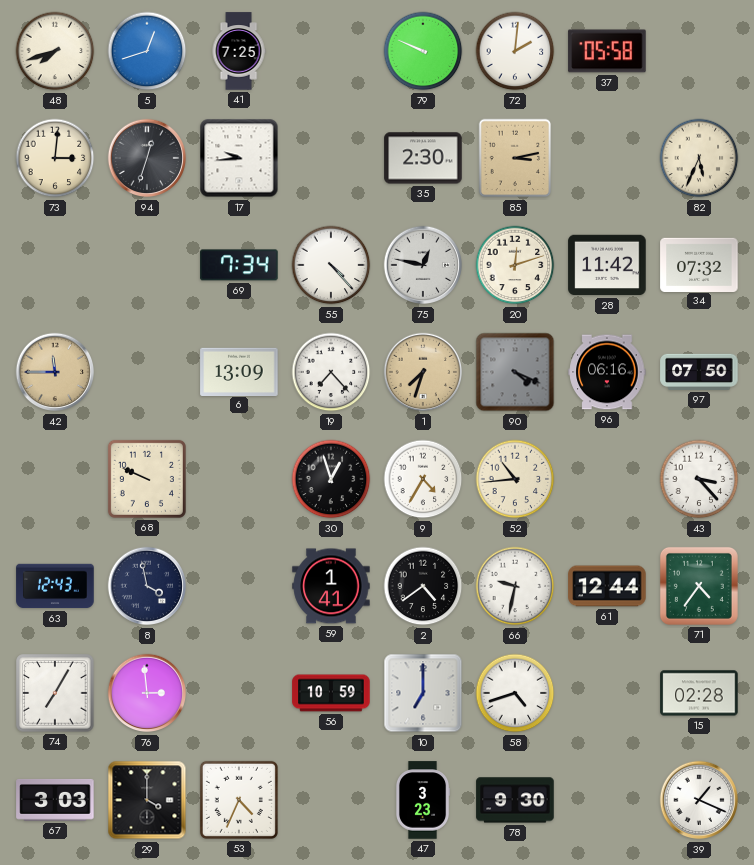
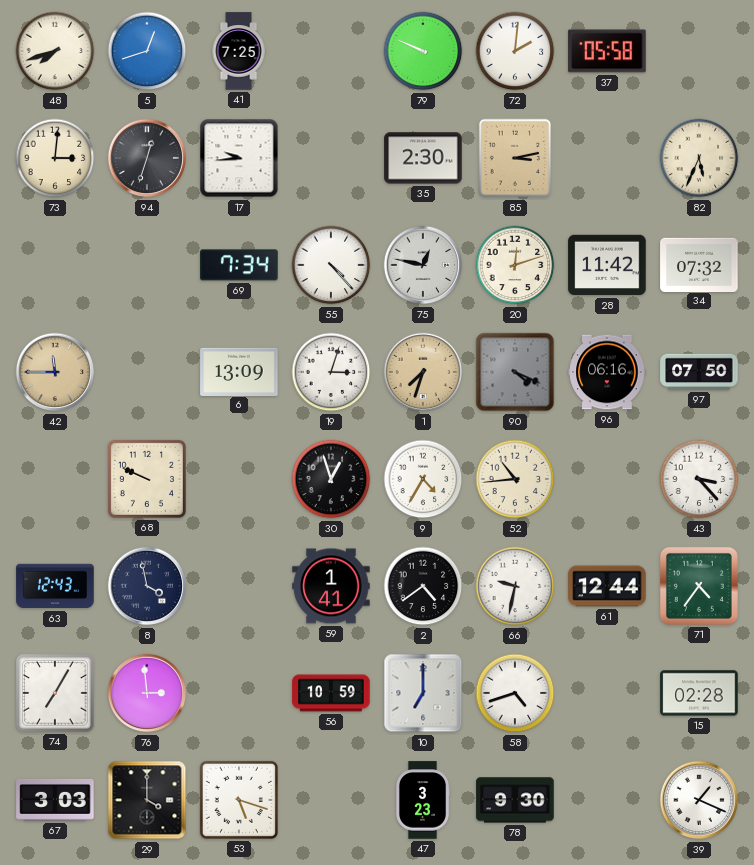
19: 7:23 -> 3:03 (331, 372)
53: 4:34 -> 5:18 (239, 800)
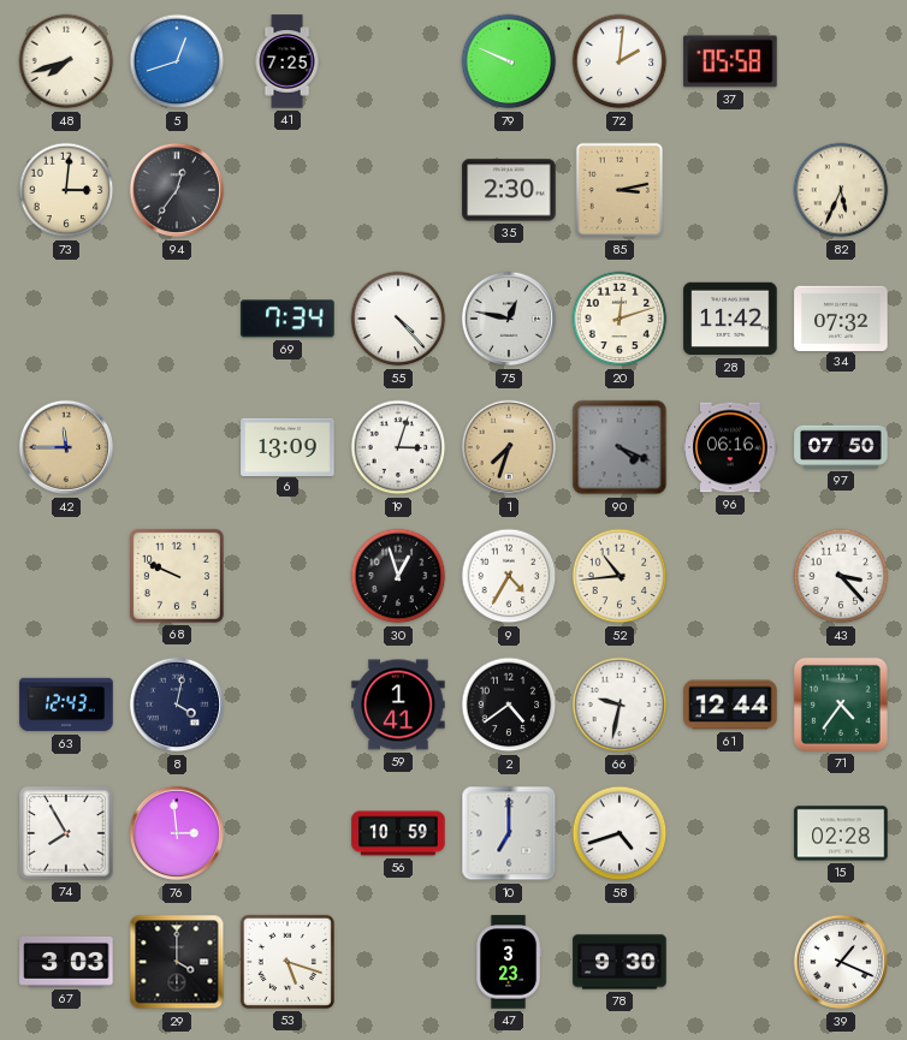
94: 12:33 -> 12:36 (177, 190)
17: 9:44 -> none (239, 158)
8: 3:58 -> 4:02 (177, 705)
74: 7:05 -> 7:55 (66, 833)
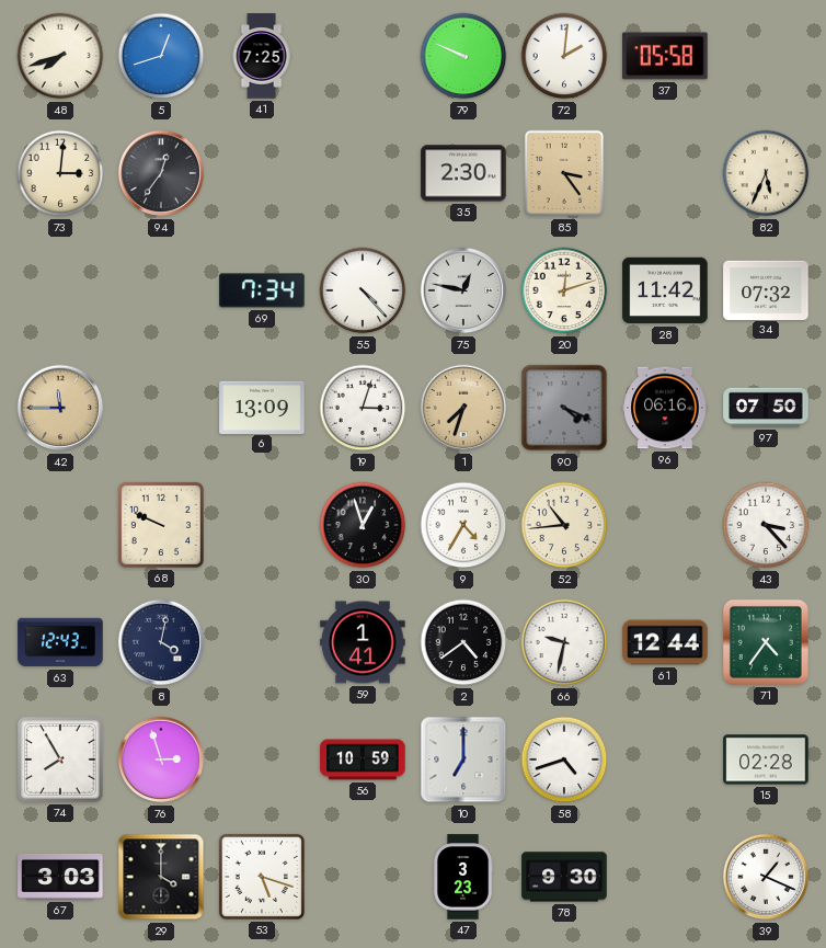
85: 3:13 -> 3:24 (564, 173)
76: 2:59 -> 2:57 (161, 759)
